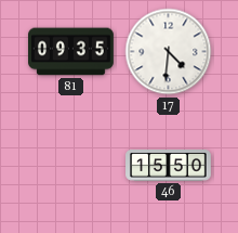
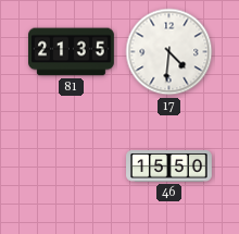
81: 09:35 -> 21:35 (72, 52)
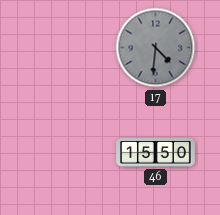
81: 21:35 -> none (72, 52)
17 dial: white -> grey (156, 48)
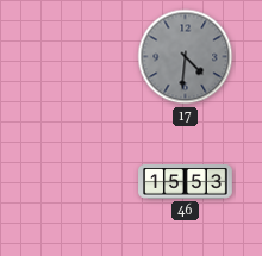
46: 15:50 -> 15:53 (186, 182)
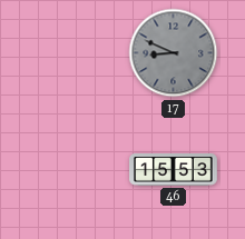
17: 4:31 -> 8:49 (174, 53)
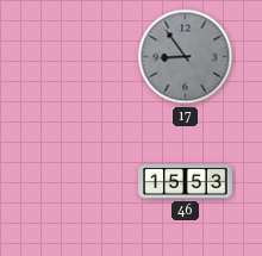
17: 8:49 -> 8:54 (186, 57)
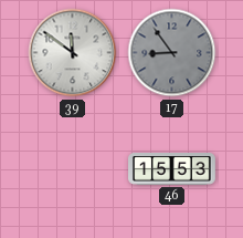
39: none -> 11:51 (73, 53)
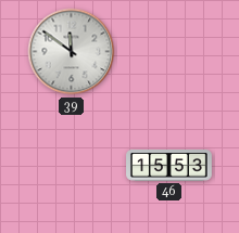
17: 8:54 -> none (172, 53)
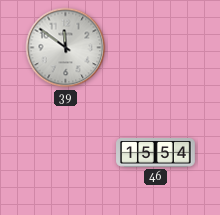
46: 15:53 -> 15:54 (156, 153)
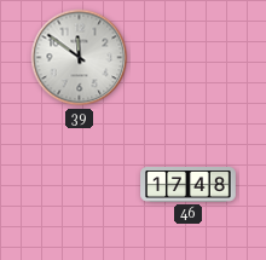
46: 15:54 -> 17:48 (189, 185)
